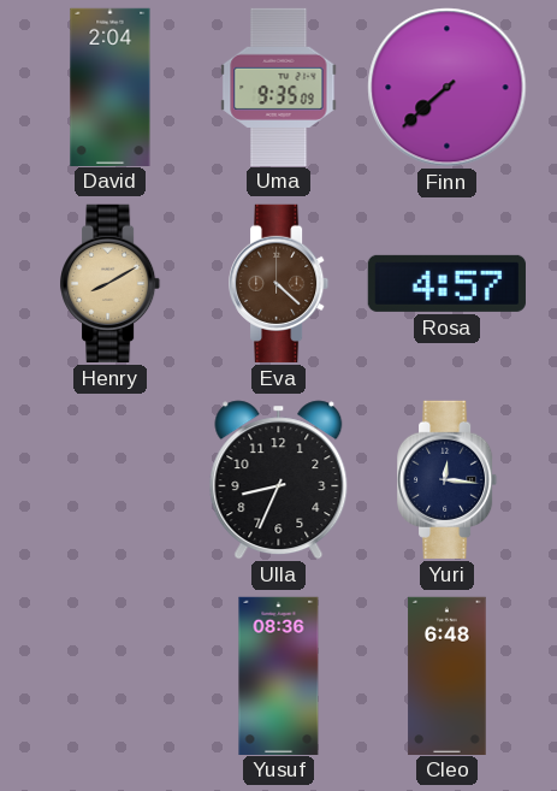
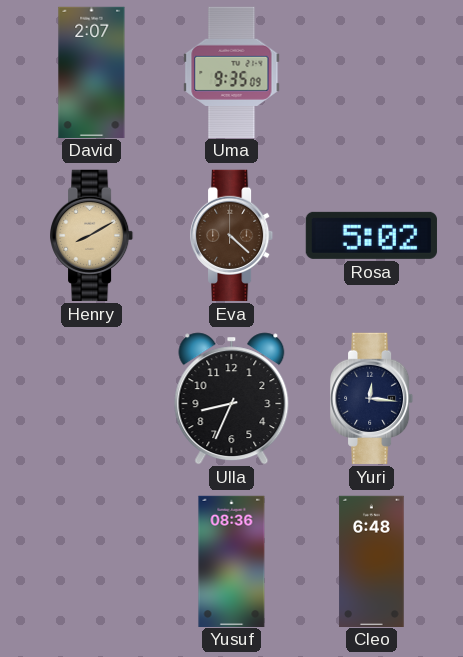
David: 2:04 -> 2:07 (92, 72)
Finn: 7:38 -> none (448, 88)
Rosa: 4:57 -> 5:02 (371, 235)
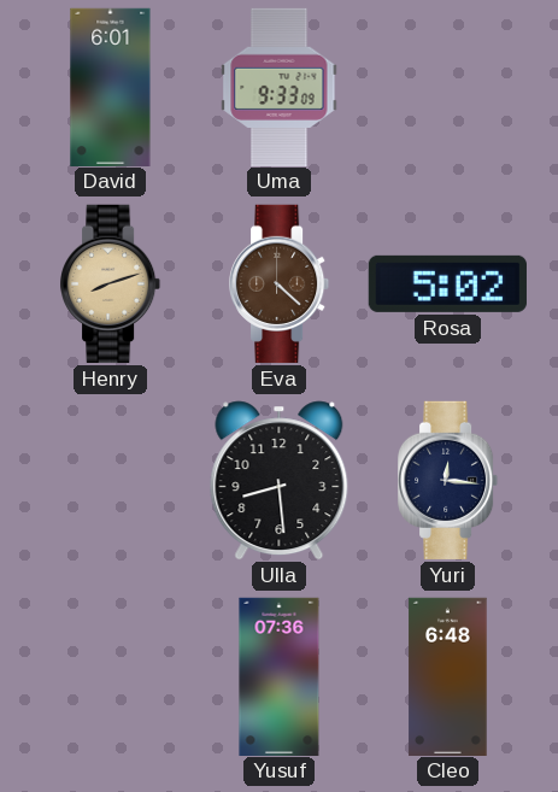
David: 2:07 -> 6:01 (111, 87)
Uma: 9:35 -> 9:33 (280, 87)
Henry: 8:10 -> 8:12 (112, 283)
Ulla: 8:34 -> 8:29 (280, 481)
Yusuf: 08:36 -> 07:36 (280, 676)
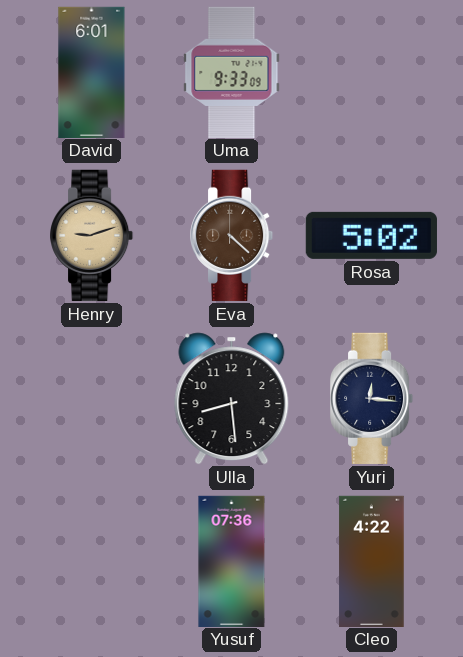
Henry: 8:12 -> 9:12 (93, 235)
Cleo: 6:48 -> 4:22 (372, 561)
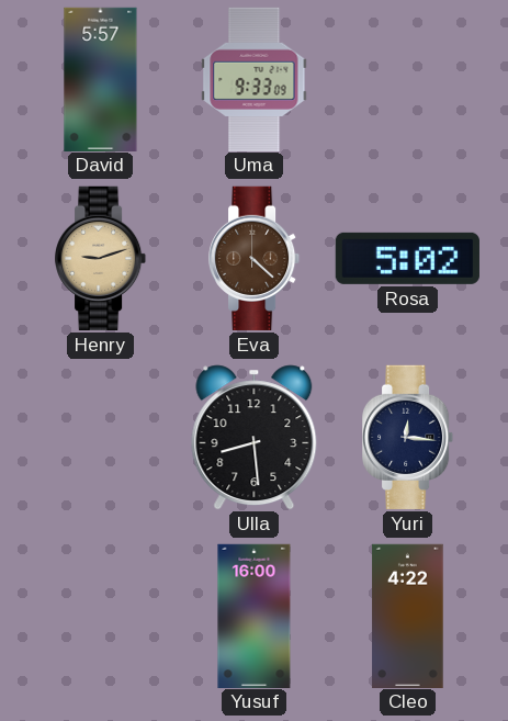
David: 6:01 -> 5:57 (101, 79)
Yusuf: 07:36 -> 16:00 (255, 616)
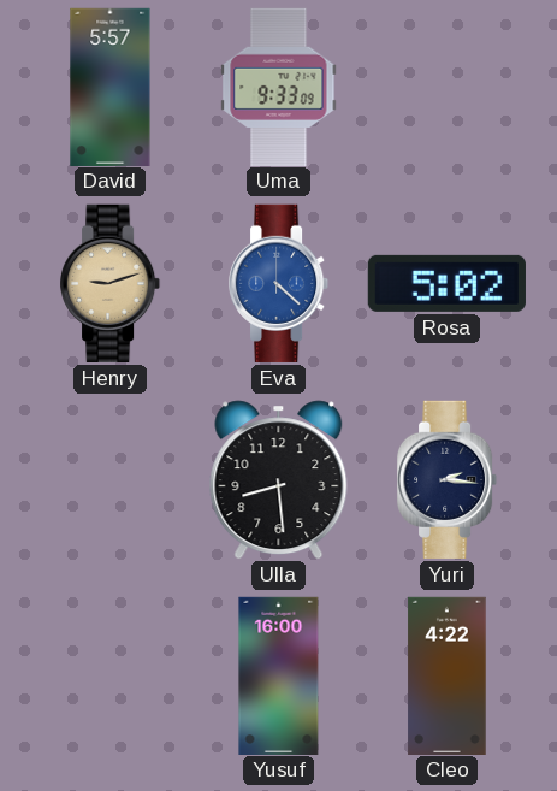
Eva dial: brown -> blue (280, 283)
Yuri: 12:16 -> 2:16 (449, 479)
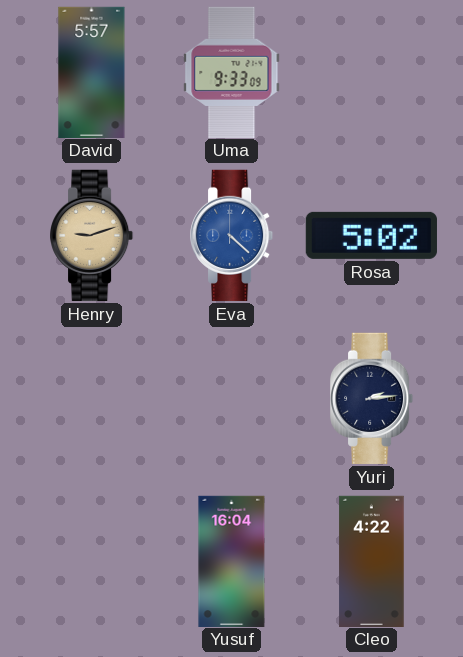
Ulla: 8:29 -> none (279, 480)
Yuri: 2:16 -> 2:14 (373, 398)
Yusuf: 16:00 -> 16:04 (232, 561)
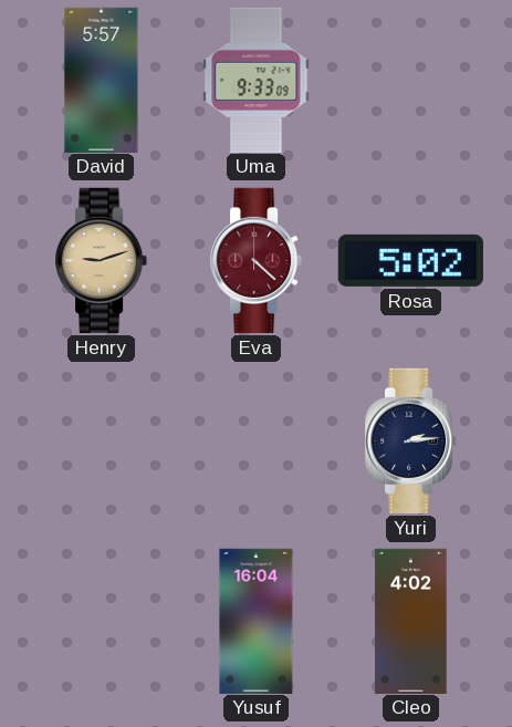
Eva dial: blue -> burgundy (258, 260)
Cleo: 4:22 -> 4:02 (411, 621)
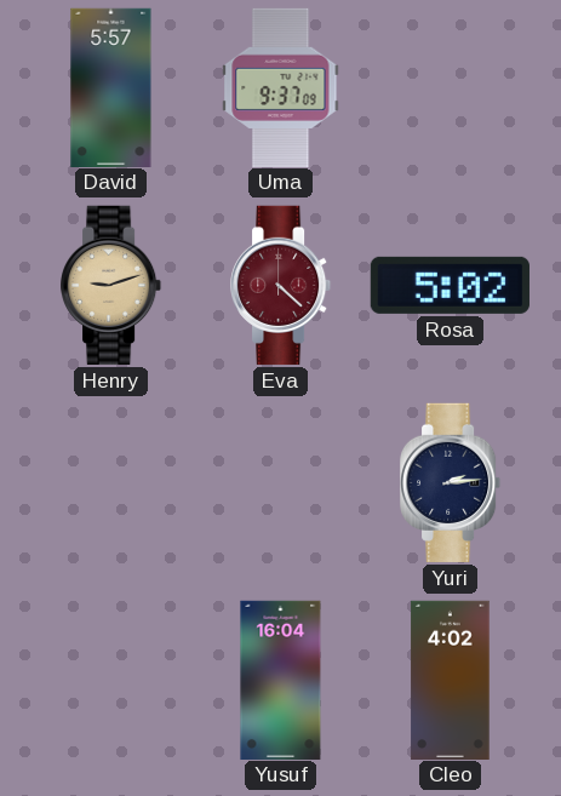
Uma: 9:33 -> 9:37 (281, 87)
